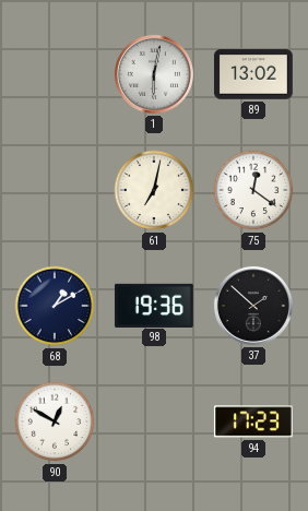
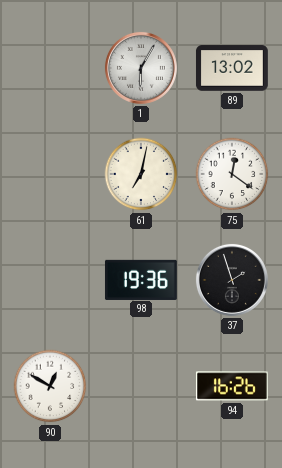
1: 6:02 -> 6:05 (141, 68)
68: 1:10 -> none (55, 306)
37: 1:52 -> 1:57 (232, 280)
94: 17:23 -> 16:26 (232, 386)
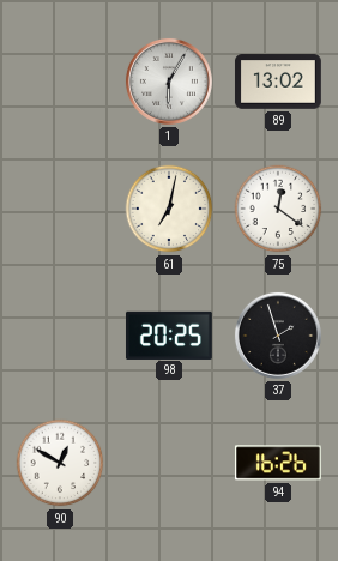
98: 19:36 -> 20:25 (169, 334)
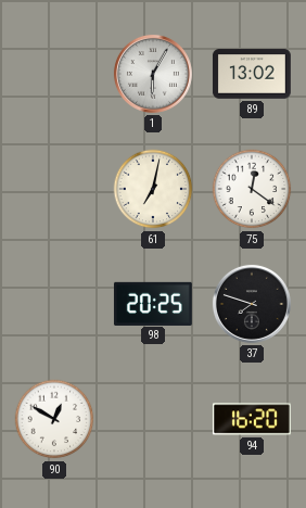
37: 1:57 -> 7:48 (252, 304)
94: 16:26 -> 16:20 (252, 419)
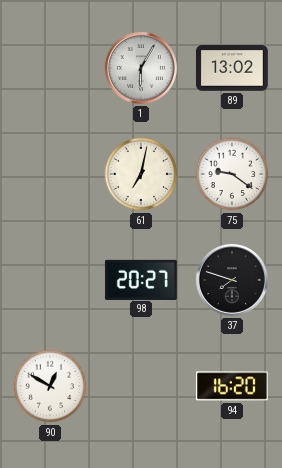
75: 12:21 -> 9:21 (232, 174)
98: 20:25 -> 20:27 (141, 279)
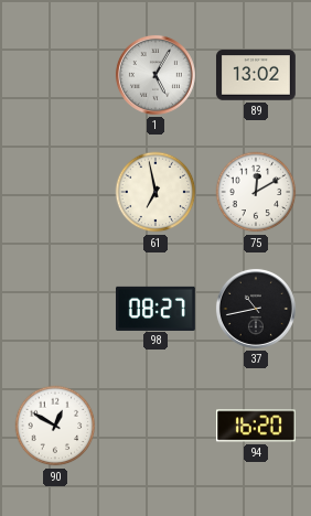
1: 6:05 -> 5:05 (155, 75)
61: 7:02 -> 6:58 (155, 192)
75: 9:21 -> 12:10 (256, 192)
98: 20:27 -> 08:27 (155, 308)
37: 7:48 -> 10:43 (256, 309)
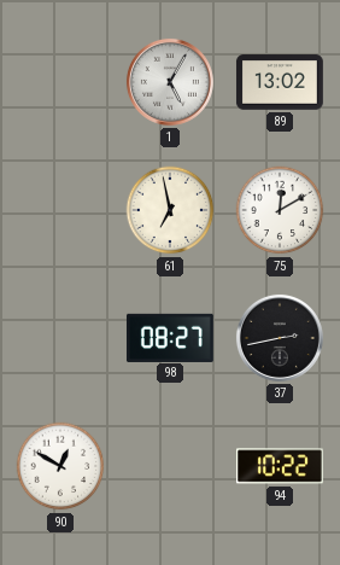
37: 10:43 -> 2:43 (280, 338)
94: 16:20 -> 10:22 (280, 466)
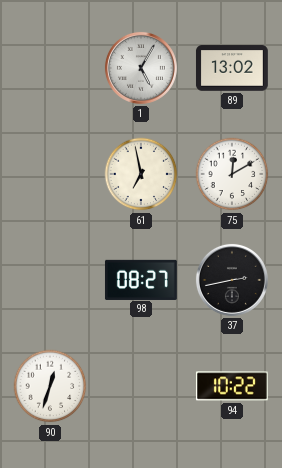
90: 12:50 -> 12:33 (50, 386)
